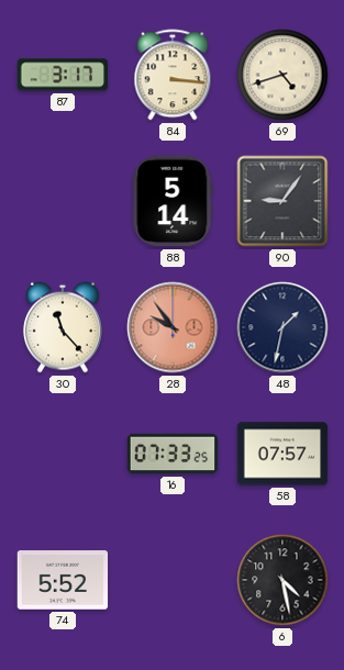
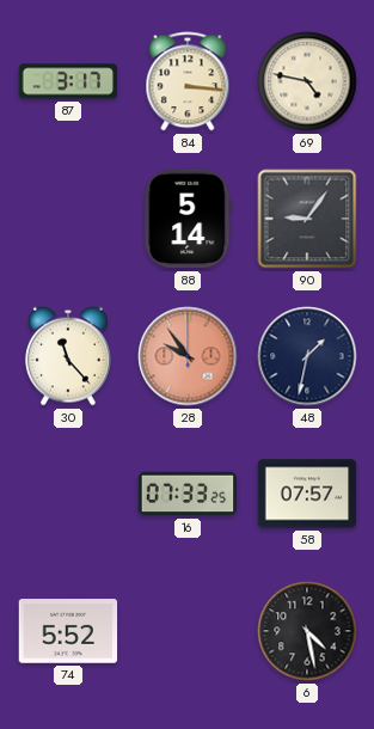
69: 4:42 -> 4:47 (307, 81)
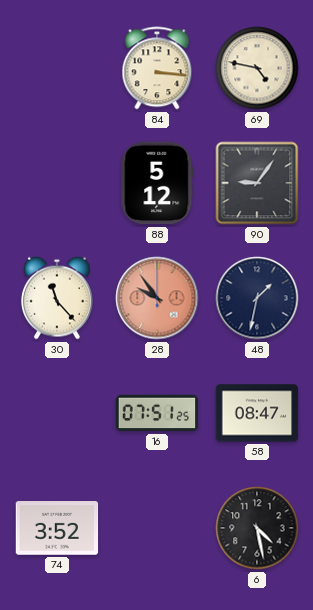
87: 3:17 -> none (68, 81)
88: 5:14 -> 5:12 (157, 183)
16: 07:33 -> 07:51 (157, 413)
58: 07:57 -> 08:47 (257, 413)
74: 5:52 -> 3:52 (57, 528)
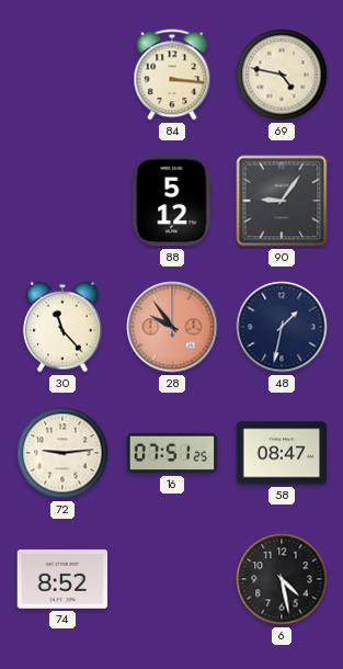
72: none -> 9:14 (62, 453)
74: 3:52 -> 8:52 (62, 579)
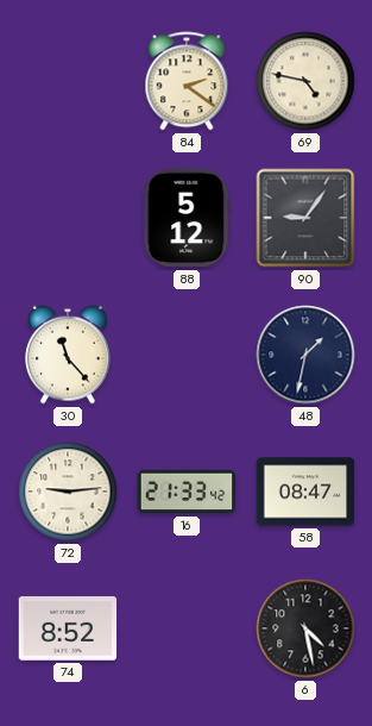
84: 3:16 -> 2:21 (187, 81)
28: 9:54 -> none (172, 327)
16: 07:51 -> 21:33 (187, 492)
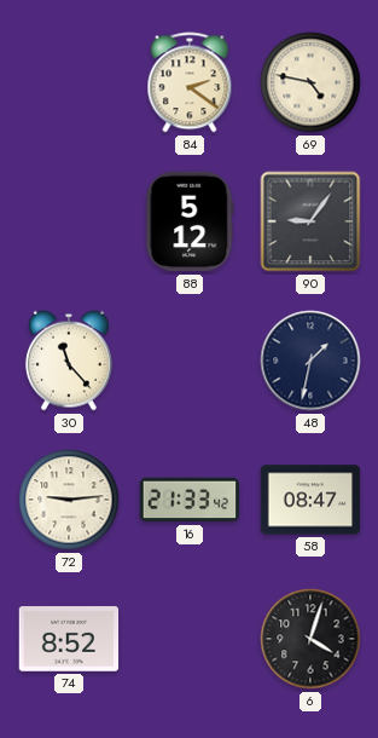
6: 4:28 -> 4:03 (310, 639)
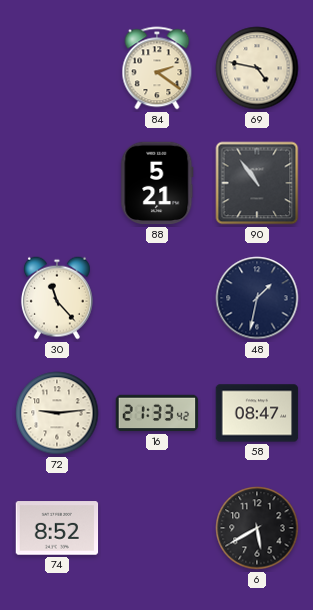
88: 5:12 -> 5:21 (157, 183)
90: 9:06 -> 10:54 (257, 183)
6: 4:03 -> 5:40 (257, 528)
